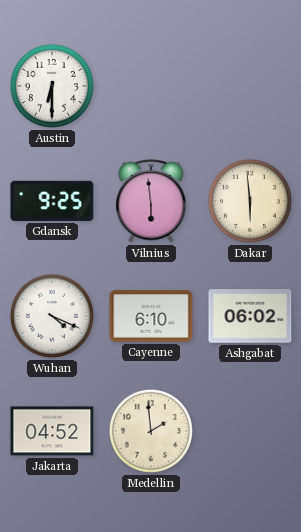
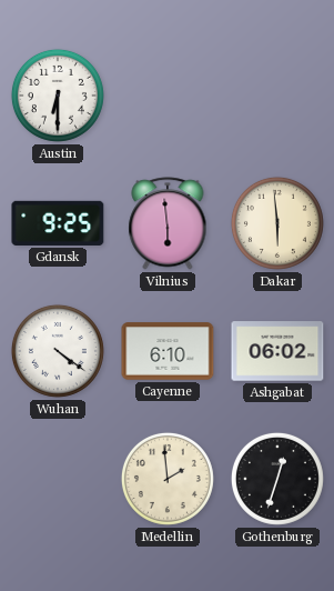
Wuhan: 4:19 -> 4:21 (58, 351)
Jakarta: 04:52 -> none (52, 431)
Gothenburg: none -> 12:33 (277, 479)
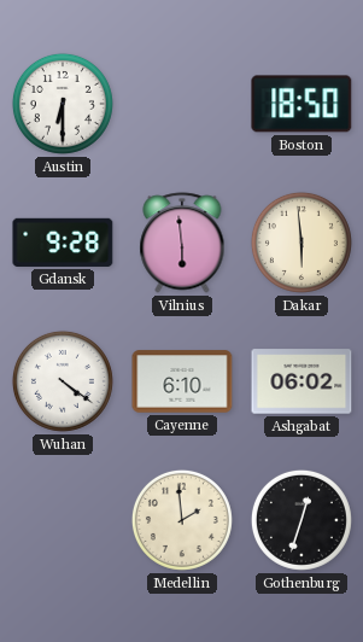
Boston: none -> 18:50 (301, 104)
Gdansk: 9:25 -> 9:28 (63, 243)
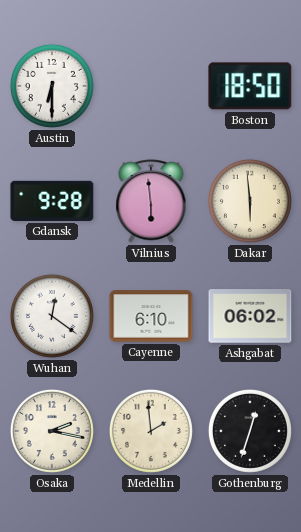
Wuhan: 4:21 -> 12:21 (52, 316)
Osaka: none -> 2:17 (52, 431)
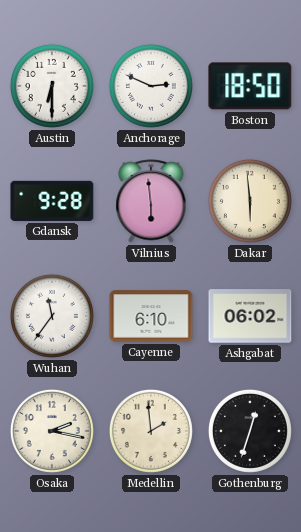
Anchorage: none -> 2:49 (151, 86)
Wuhan: 12:21 -> 11:36 (52, 316)
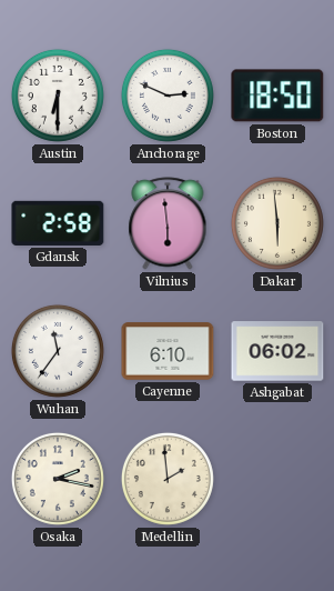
Gdansk: 9:28 -> 2:58 (58, 223)
Gothenburg: 12:33 -> none (250, 431)
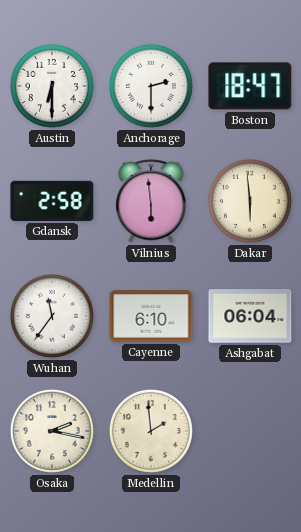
Anchorage: 2:49 -> 2:30 (151, 86)
Boston: 18:50 -> 18:47 (250, 86)
Ashgabat: 06:02 -> 06:04 (250, 316)
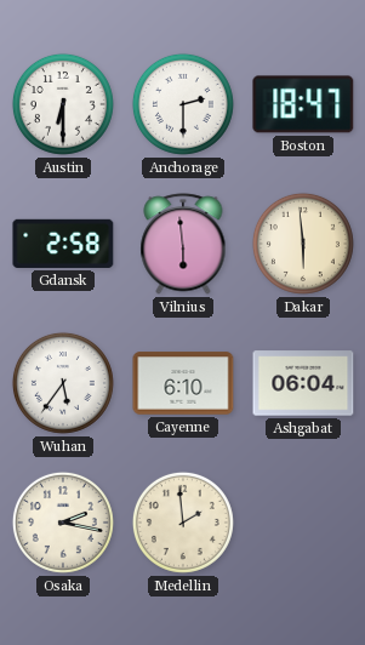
Wuhan: 11:36 -> 5:36 (63, 383)
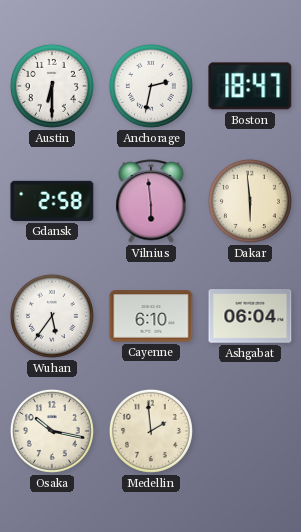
Anchorage: 2:30 -> 2:32 (151, 86)
Osaka: 2:17 -> 10:17 (52, 431)
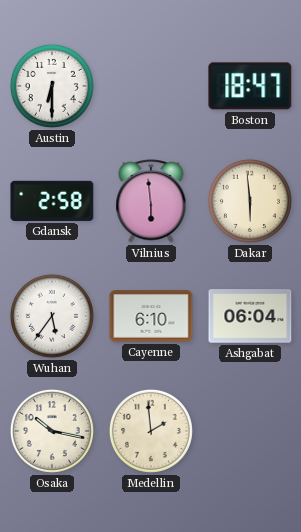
Anchorage: 2:32 -> none (151, 86)
